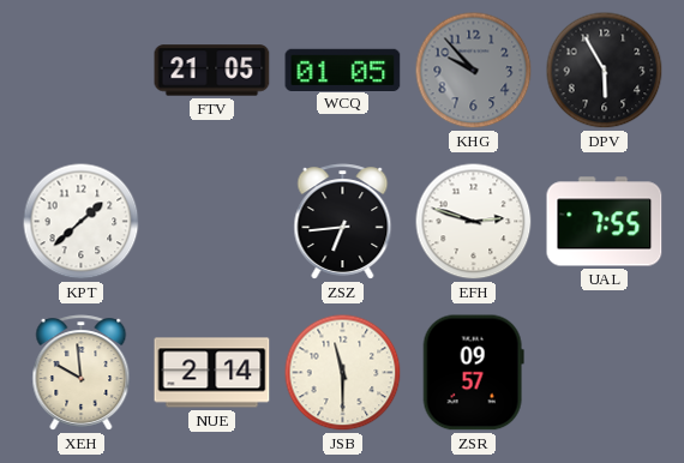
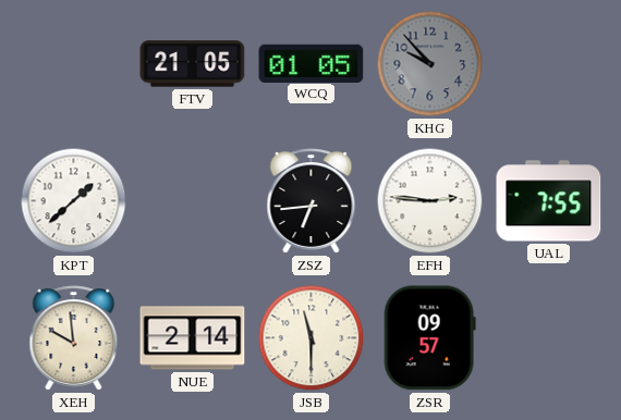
DPV: 5:55 -> none (605, 71)
EFH: 2:48 -> 2:46 (430, 201)
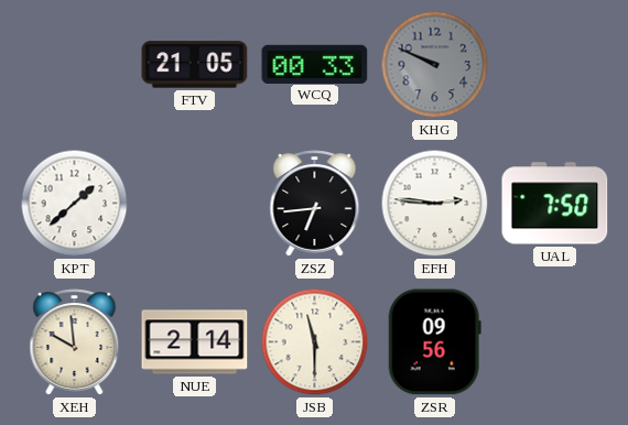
WCQ: 01:05 -> 00:33 (315, 64)
KHG: 9:53 -> 9:49 (435, 65)
UAL: 7:55 -> 7:50 (555, 204)
ZSR: 09:57 -> 09:56 (434, 342)
